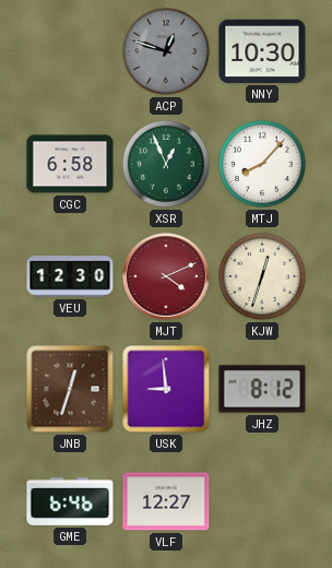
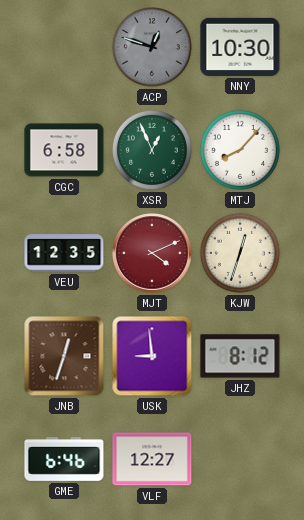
VEU: 12:30 -> 12:35 (64, 253)
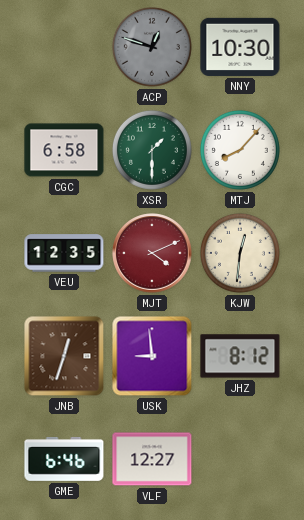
XSR: 12:56 -> 1:30 (152, 150)
KJW: 12:33 -> 12:31 (240, 253)
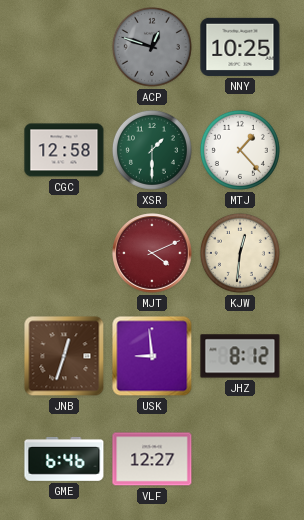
NNY: 10:30 -> 10:25 (240, 47)
CGC: 6:58 -> 12:58 (64, 150)
MTJ: 8:07 -> 1:23 (240, 150)
VEU: 12:35 -> none (64, 253)
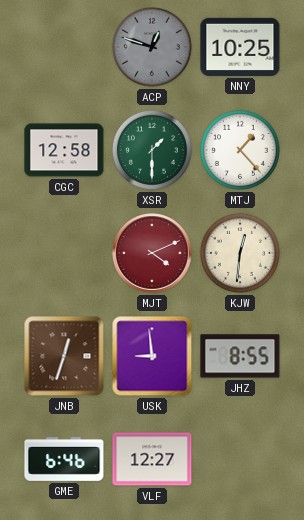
JHZ: 8:12 -> 8:55 (240, 356)
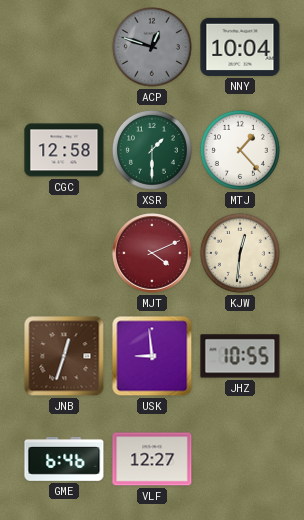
NNY: 10:25 -> 10:04 (240, 47)
JHZ: 8:55 -> 10:55 (240, 356)
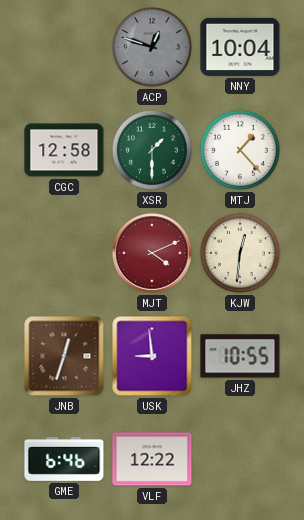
VLF: 12:27 -> 12:22 (152, 459)
